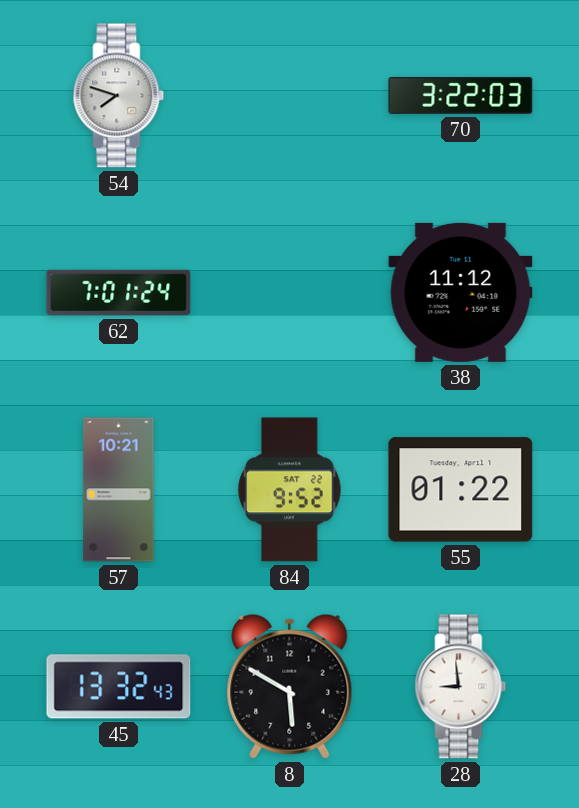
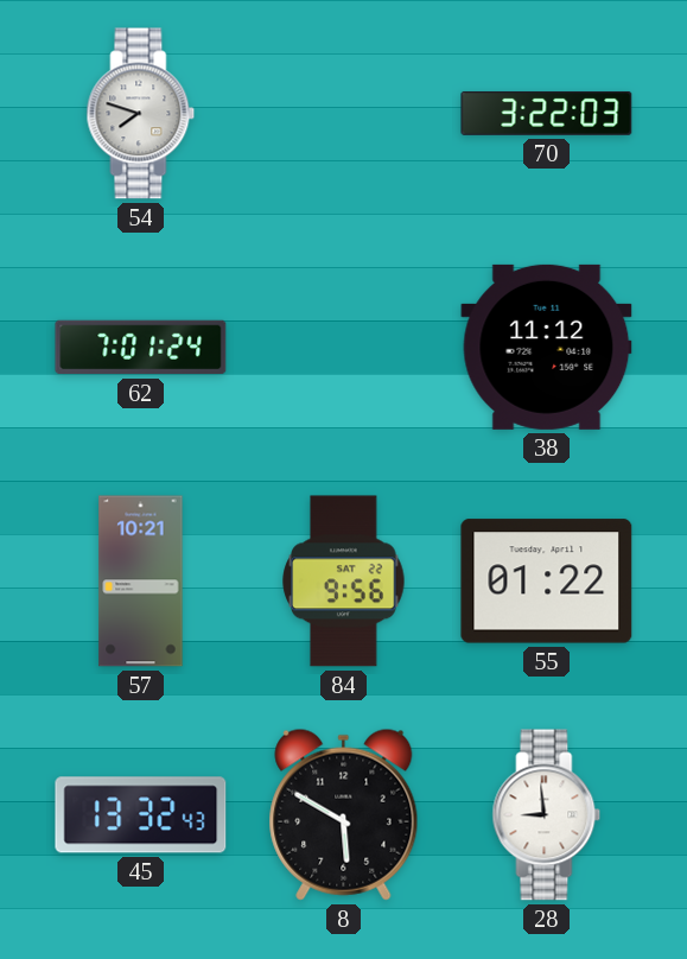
84: 9:52 -> 9:56 (344, 582)
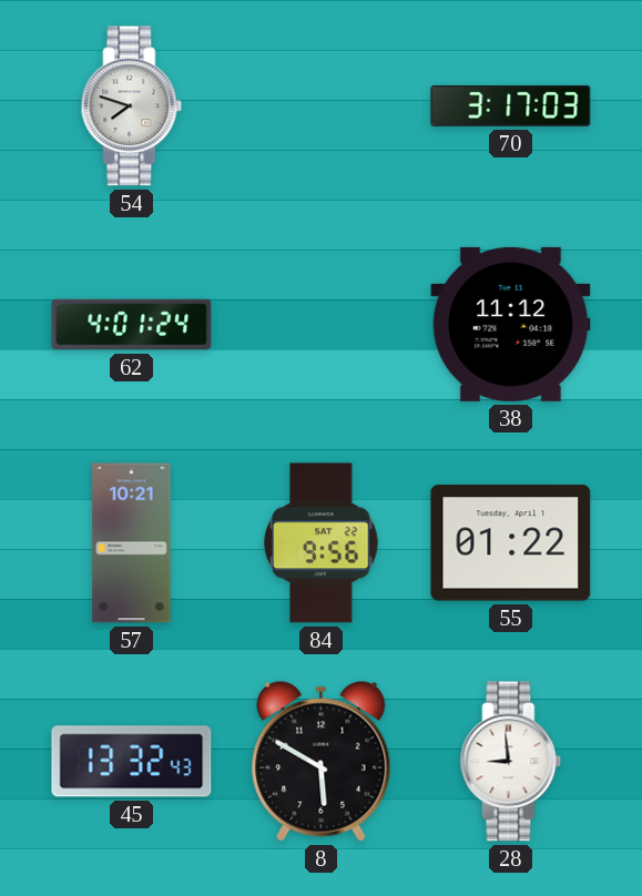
70: 3:22 -> 3:17 (511, 105)
62: 7:01 -> 4:01 (132, 325)
